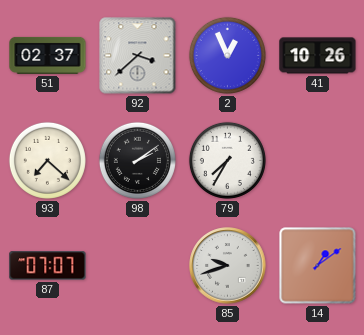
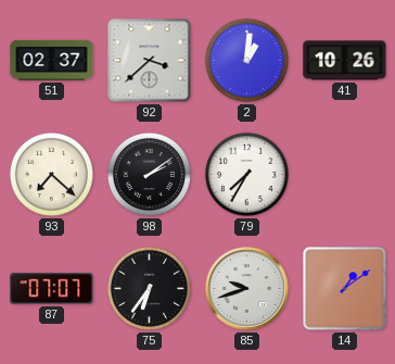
2: 12:56 -> 1:01 (246, 60)
75: none -> 6:36 (149, 288)
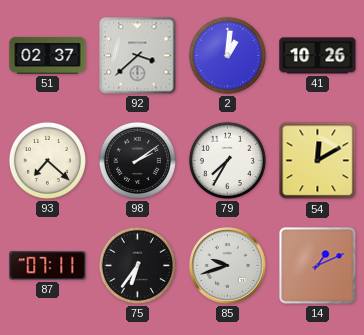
54: none -> 12:10 (318, 161)
87: 07:07 -> 07:11 (48, 266)
14: 1:09 -> 1:11 (318, 266)
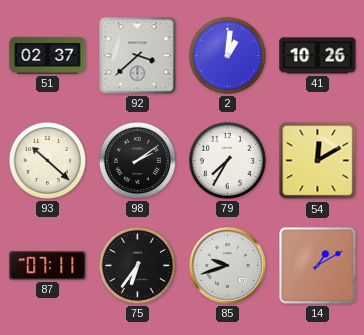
93: 7:22 -> 10:22 (47, 160)
14: 1:11 -> 1:10 (318, 266)
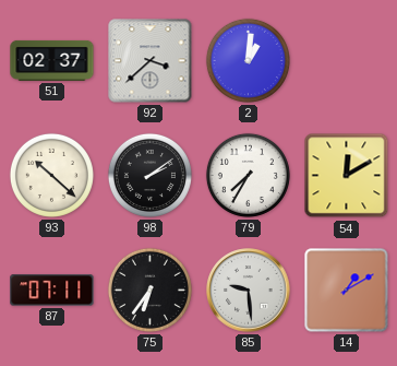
41: 10:26 -> none (318, 56)
85: 9:42 -> 9:29 (249, 291)
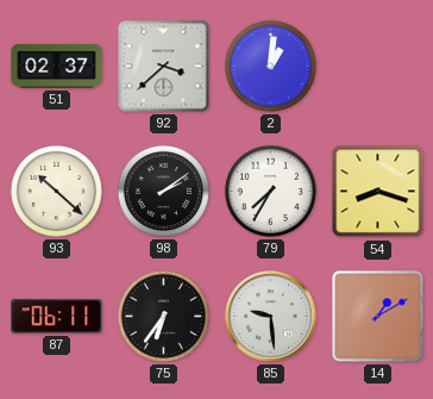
54: 12:10 -> 8:18 (378, 192)
87: 07:11 -> 06:11 (57, 317)
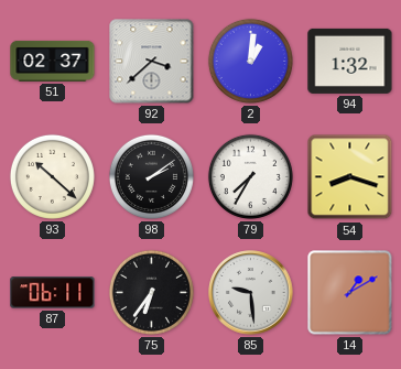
94: none -> 1:32 (350, 61)
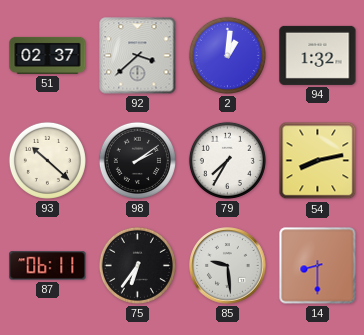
54: 8:18 -> 8:13 (318, 161)
14: 1:10 -> 8:30 (318, 266)
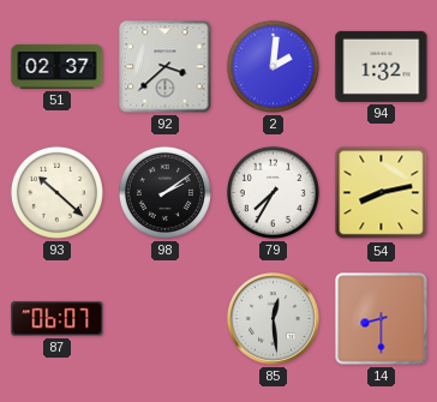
2: 1:01 -> 2:01 (273, 66)
87: 06:11 -> 06:07 (58, 319)
75: 6:36 -> none (137, 265)
85: 9:29 -> 12:29 (274, 319)
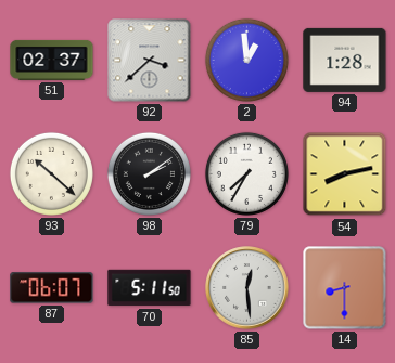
2: 2:01 -> 12:59 (246, 60)
94: 1:32 -> 1:28 (345, 60)
70: none -> 5:11 (150, 288)
